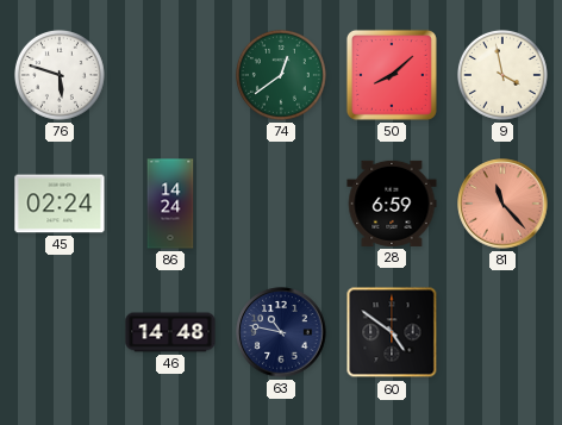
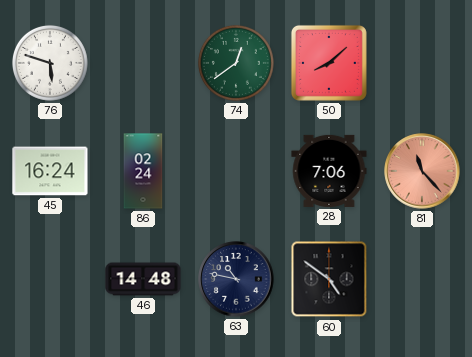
9: 3:58 -> none (502, 75)
45: 02:24 -> 16:24 (50, 171)
86: 14:24 -> 02:24 (143, 171)
28: 6:59 -> 7:06 (329, 171)
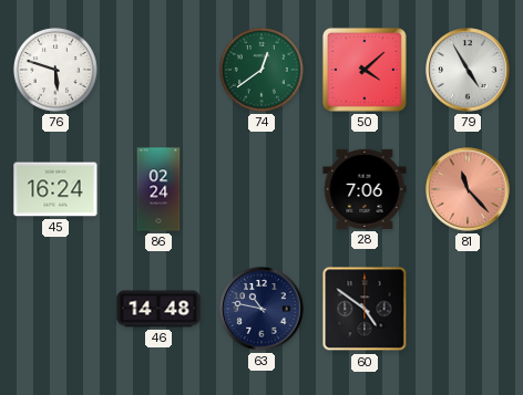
50: 8:08 -> 4:08 (365, 70)
79: none -> 4:55 (468, 70)
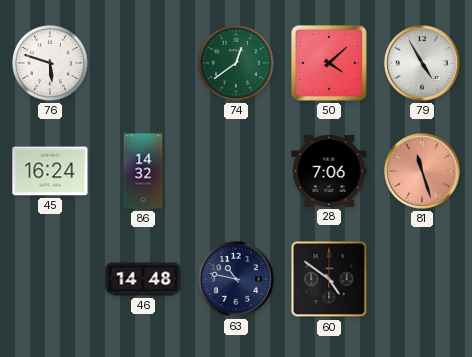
86: 02:24 -> 14:32 (143, 171)
81: 11:23 -> 11:27 (422, 171)
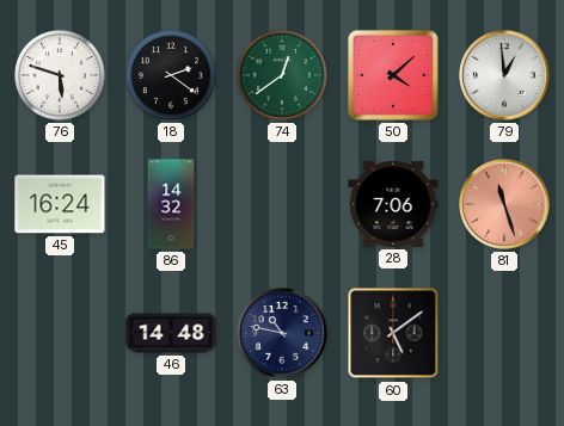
18: none -> 2:21 (171, 75)
79: 4:55 -> 12:59 (504, 75)
60: 4:51 -> 5:09 (393, 333)
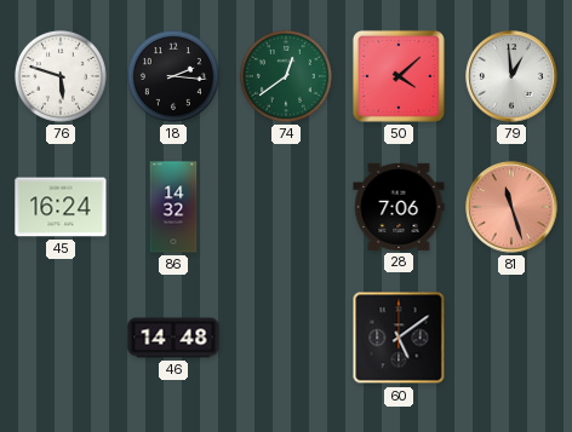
18: 2:21 -> 2:16 (173, 76)
63: 10:47 -> none (282, 333)
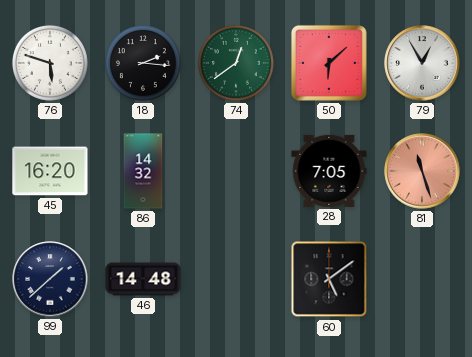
50: 4:08 -> 6:08 (329, 63)
79: 12:59 -> 12:55 (422, 63)
45: 16:24 -> 16:20 (50, 171)
28: 7:06 -> 7:05 (329, 171)
99: none -> 1:38 (50, 279)
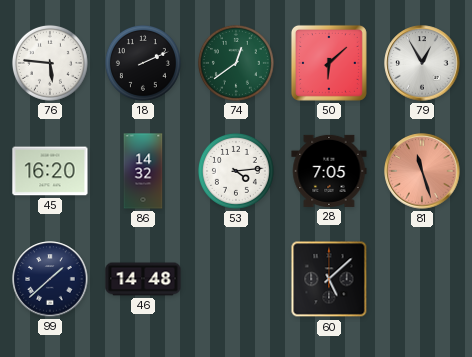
76: 5:48 -> 5:46 (50, 63)
18: 2:16 -> 2:11 (143, 63)
53: none -> 4:14 (236, 171)
60: 5:09 -> 5:08 (329, 279)
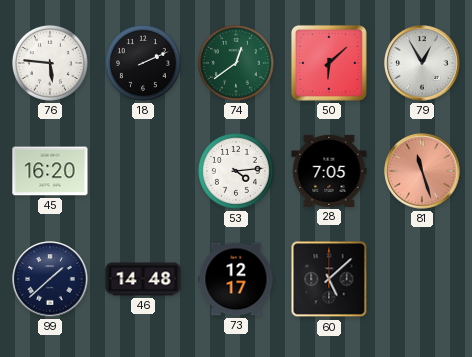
86: 14:32 -> none (143, 171)
73: none -> 12:17 (236, 279)
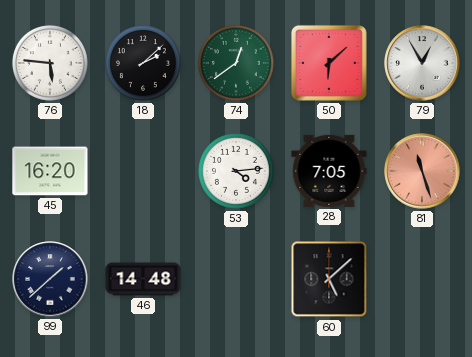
18: 2:11 -> 2:08 (143, 63)
73: 12:17 -> none (236, 279)
